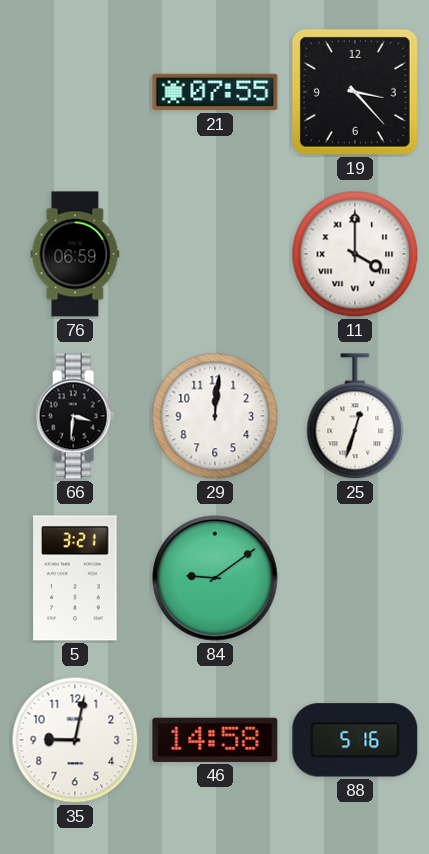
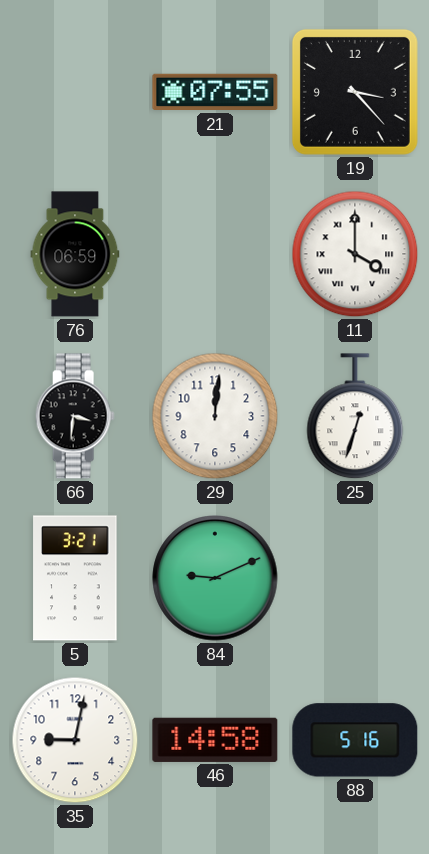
84: 9:09 -> 9:11 (215, 578)
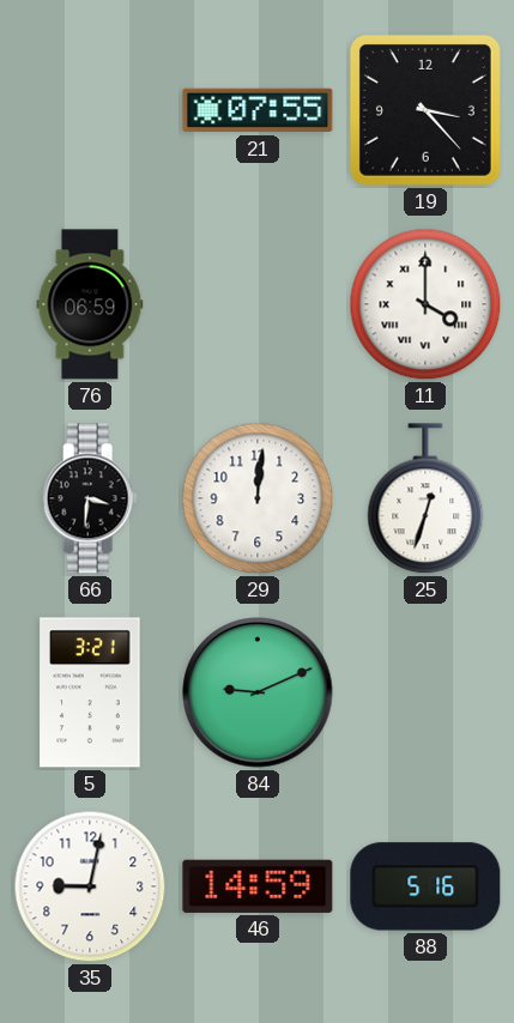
46: 14:58 -> 14:59 (258, 886)
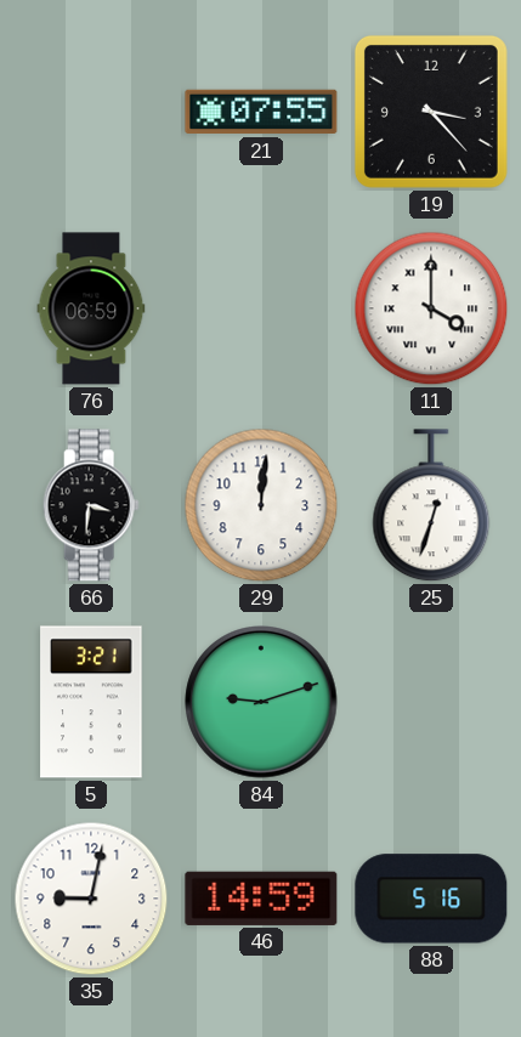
84: 9:11 -> 9:12 (261, 702)
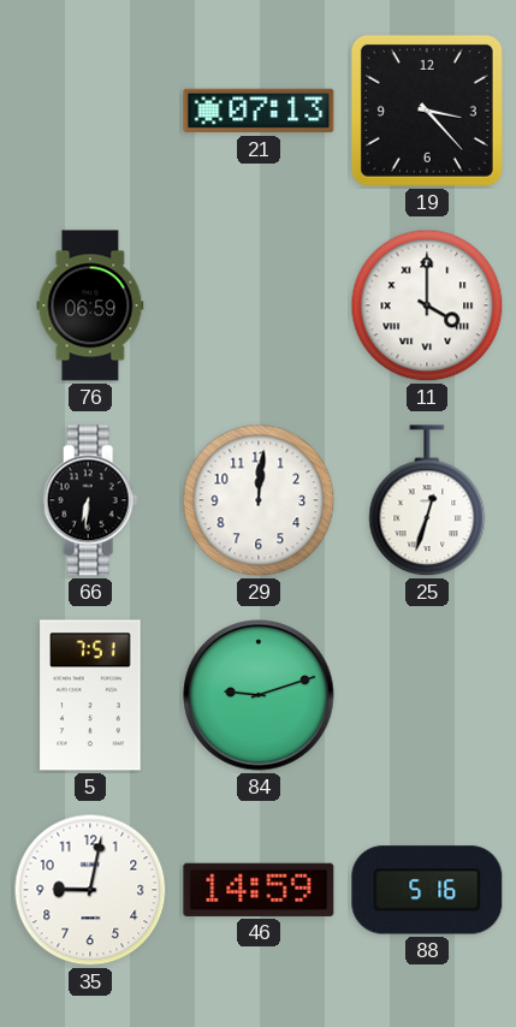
21: 07:55 -> 07:13 (259, 111)
66: 3:31 -> 6:31 (90, 500)
5: 3:21 -> 7:51 (90, 695)
